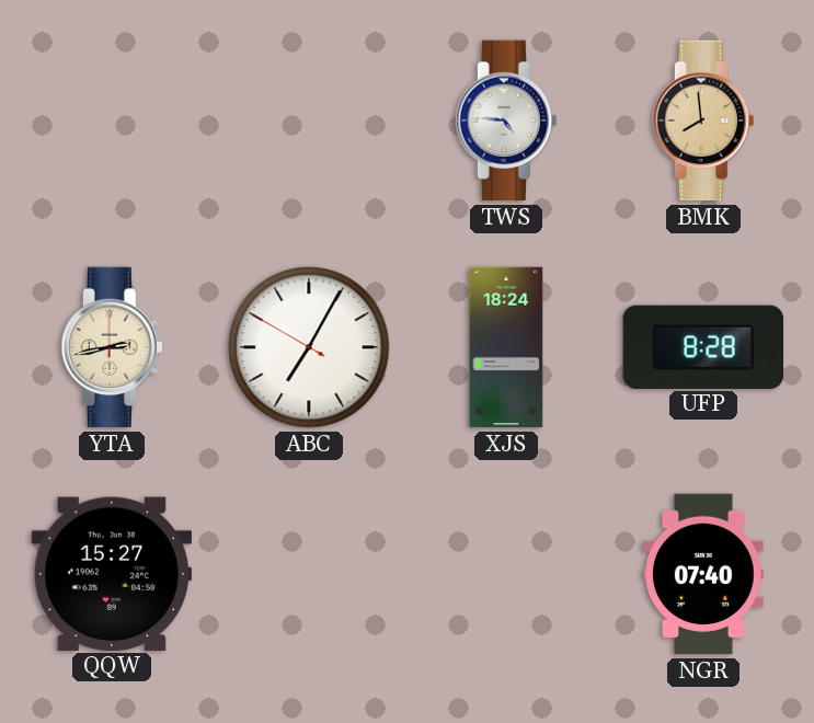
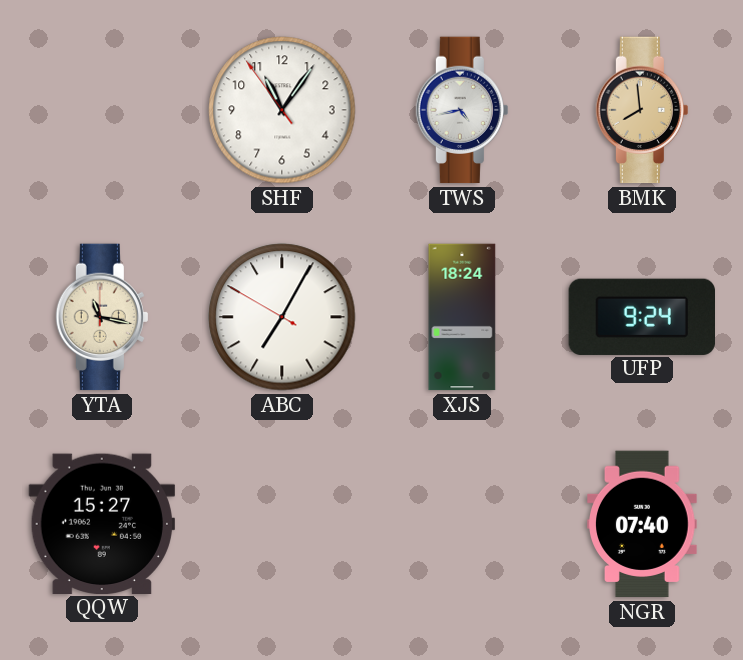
SHF: none -> 11:05 (282, 110)
TWS: 4:46 -> 4:43 (462, 110)
YTA: 2:43 -> 11:17 (102, 317)
UFP: 8:28 -> 9:24 (641, 316)
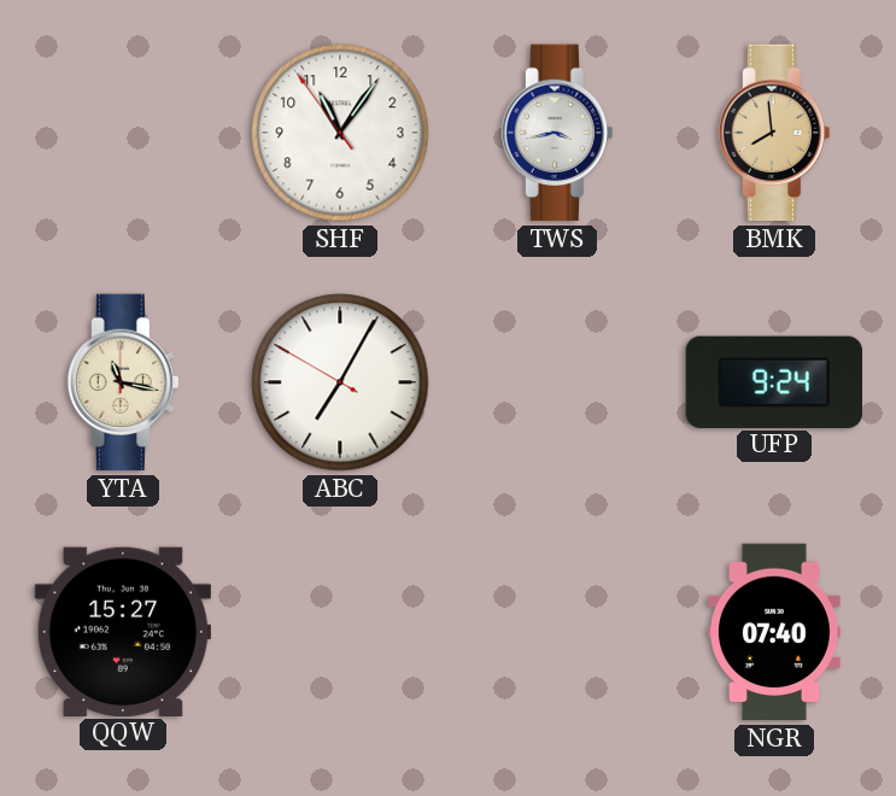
TWS: 4:43 -> 3:43 (557, 133)
XJS: 18:24 -> none (462, 317)
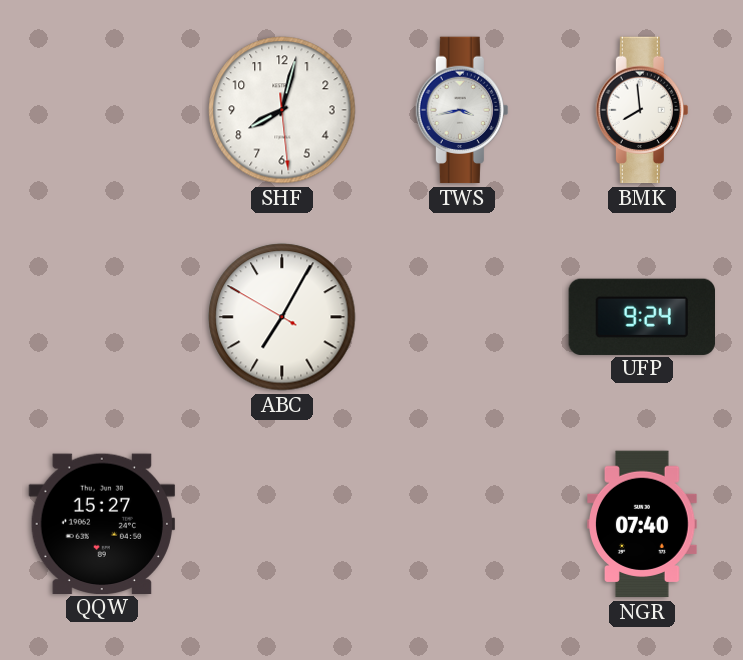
SHF: 11:05 -> 8:02 (282, 110)
BMK dial: champagne -> white (642, 110)
YTA: 11:17 -> none (123, 382)
